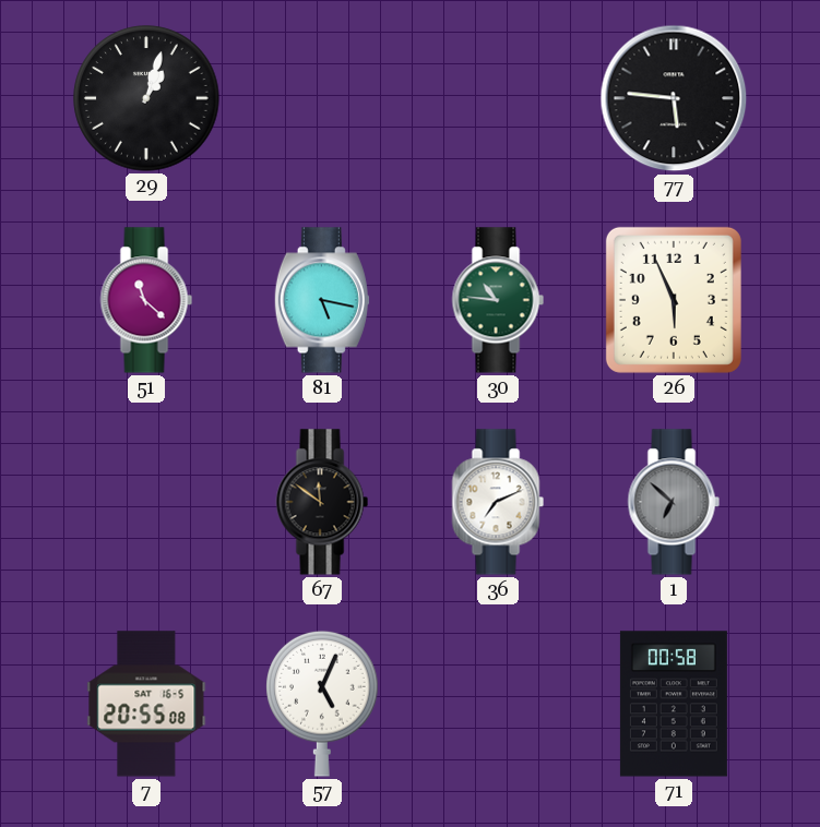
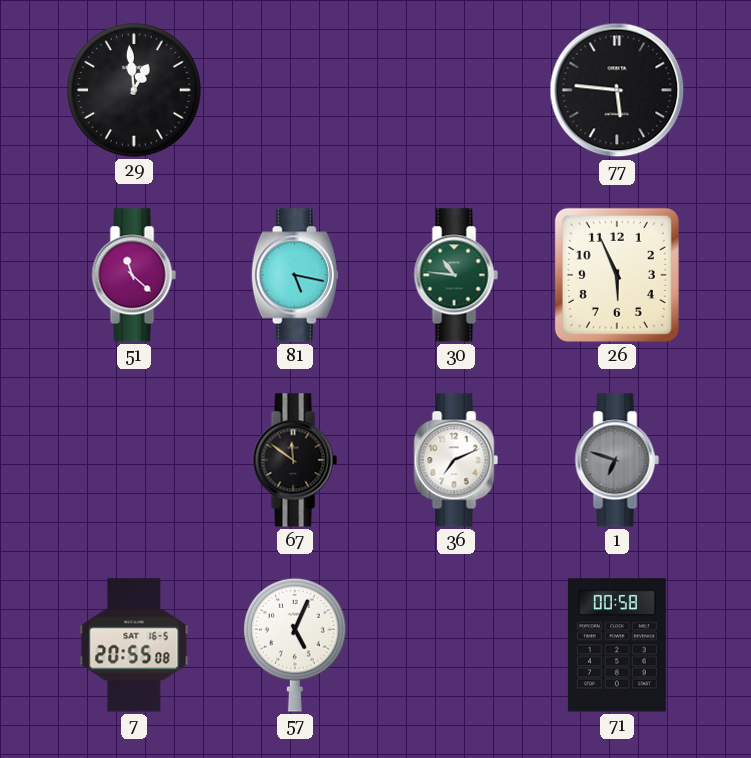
29: 1:03 -> 12:59 (134, 90)
1: 6:52 -> 6:48 (617, 460)
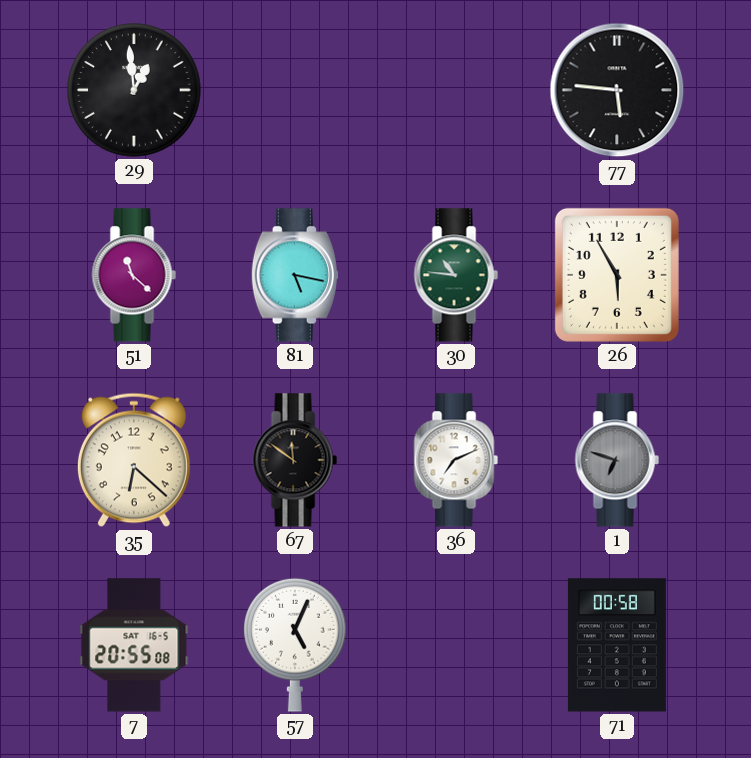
26: 5:56 -> 5:55 (617, 275)
35: none -> 6:22 (134, 460)
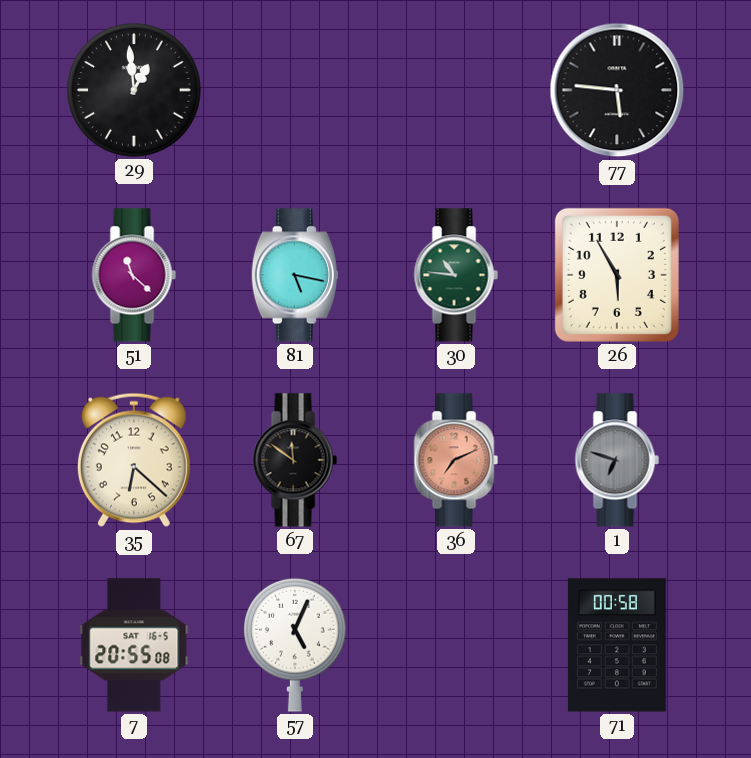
36 dial: white -> salmon (456, 460)
